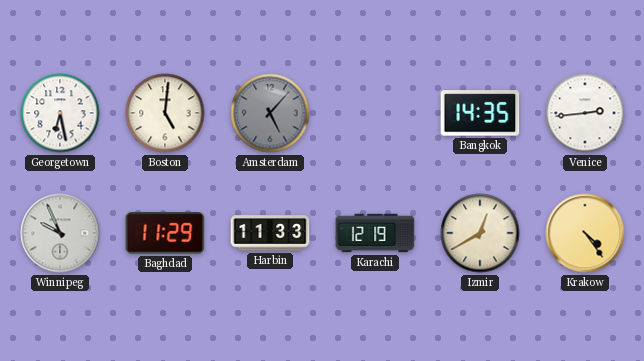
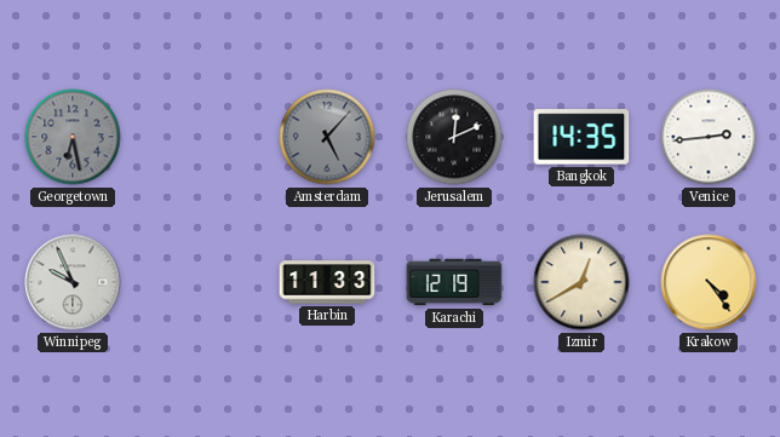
Georgetown dial: white -> grey (73, 137)
Boston: 5:01 -> none (165, 113)
Jerusalem: none -> 12:11 (454, 137)
Baghdad: 11:29 -> none (165, 233)
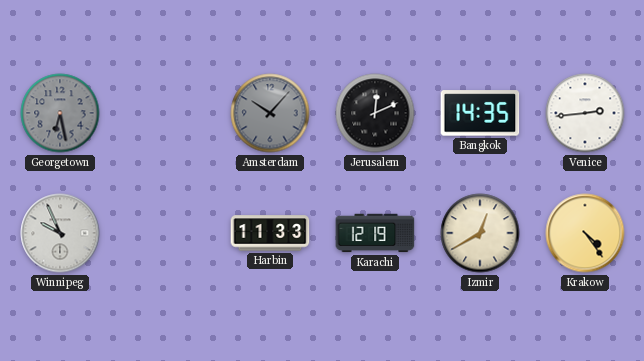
Amsterdam: 5:07 -> 10:07 (270, 113)
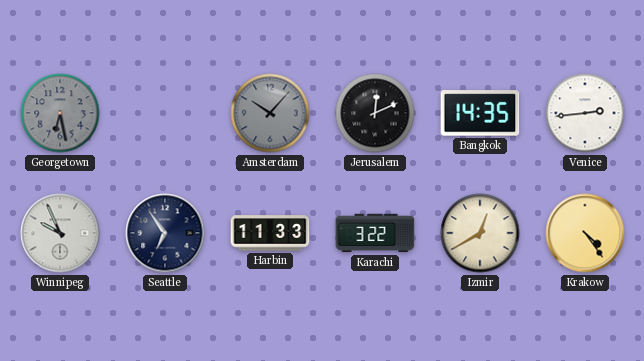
Seattle: none -> 6:54 (165, 233)
Karachi: 12:19 -> 3:22 (375, 233)
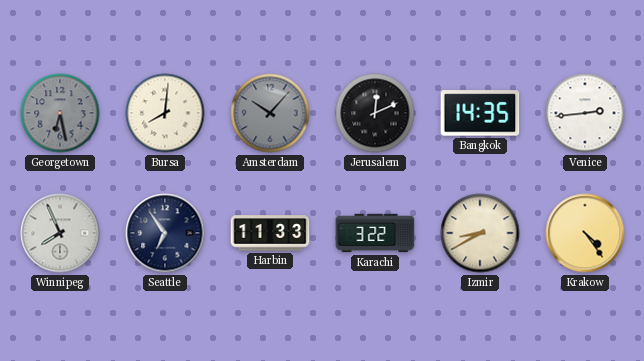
Bursa: none -> 8:01 (165, 113)
Winnipeg: 9:56 -> 7:56 (60, 233)
Izmir: 12:40 -> 8:40 (480, 233)
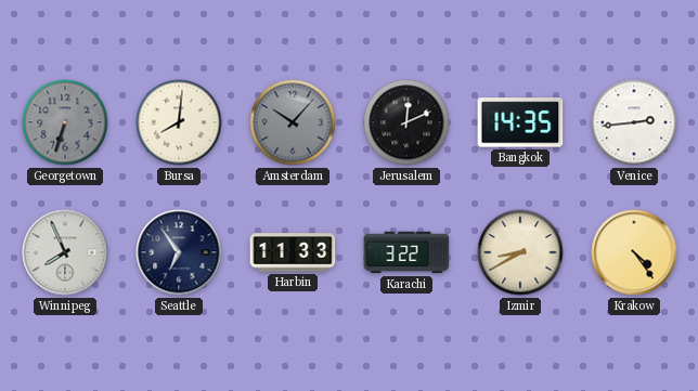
Georgetown: 6:28 -> 6:33 (65, 122)
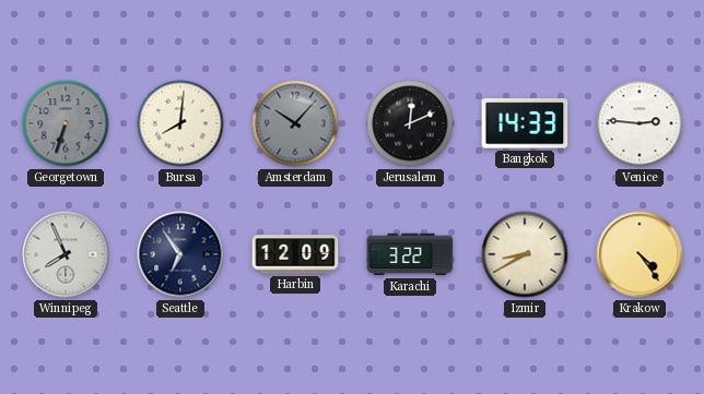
Bangkok: 14:35 -> 14:33 (525, 123)
Venice: 2:44 -> 2:46 (640, 123)
Harbin: 11:33 -> 12:09 (295, 254)
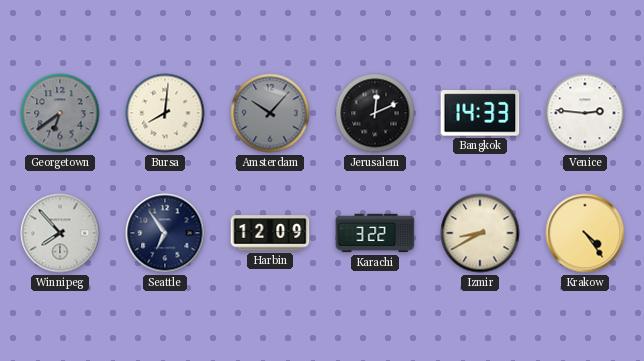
Georgetown: 6:33 -> 6:39 (60, 113)
Winnipeg: 7:56 -> 7:53 (60, 233)
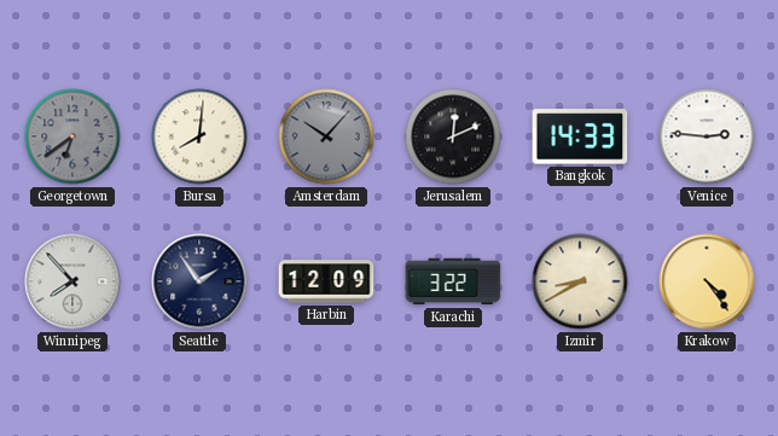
Seattle: 6:54 -> 1:54 (199, 281)
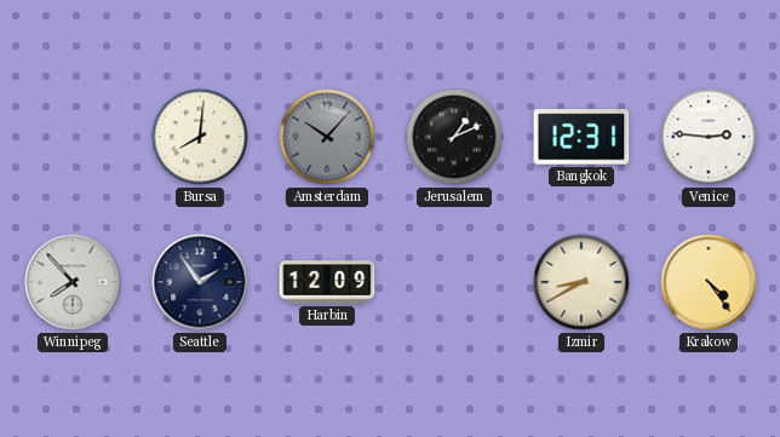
Georgetown: 6:39 -> none (72, 136)
Jerusalem: 12:11 -> 1:11 (454, 137)
Bangkok: 14:33 -> 12:31 (581, 137)
Karachi: 3:22 -> none (453, 281)
